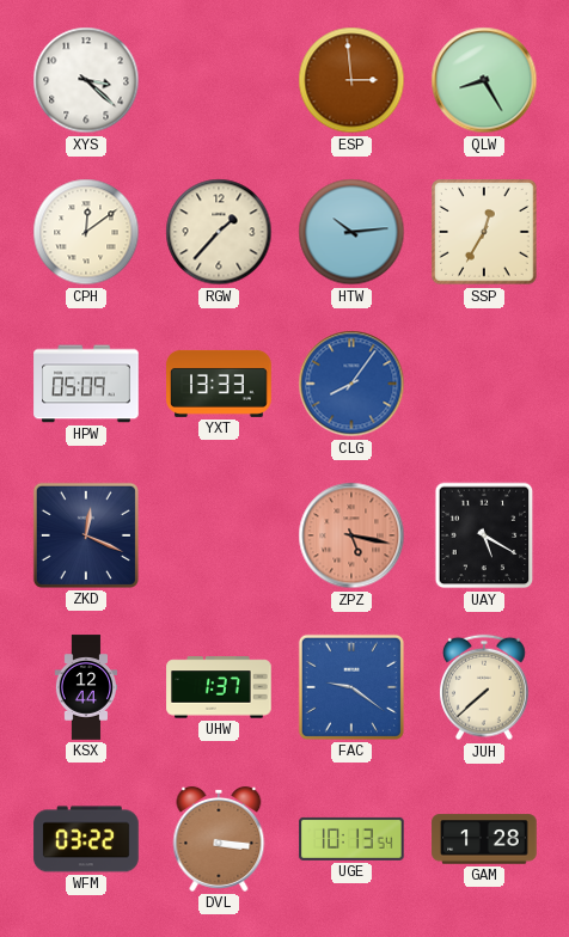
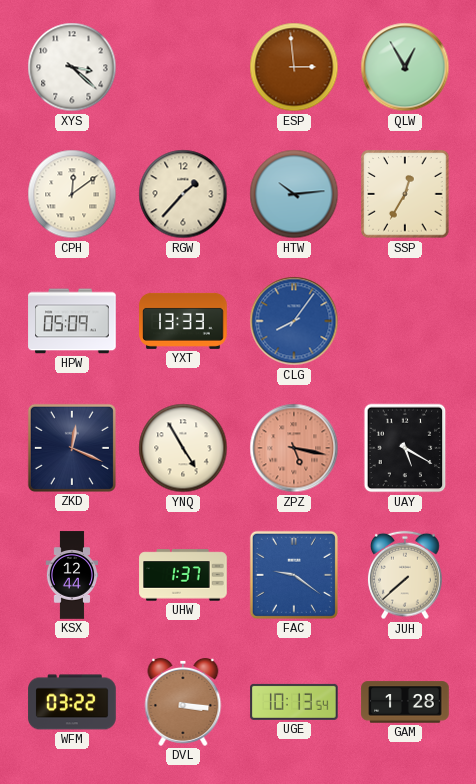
QLW: 8:25 -> 12:55 (405, 67)
YNQ: none -> 4:55 (183, 448)
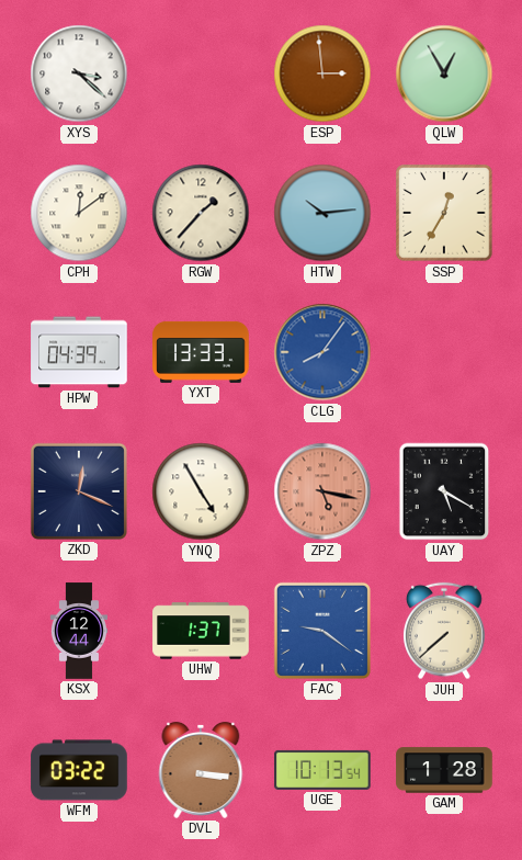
HPW: 05:09 -> 04:39 (79, 352)
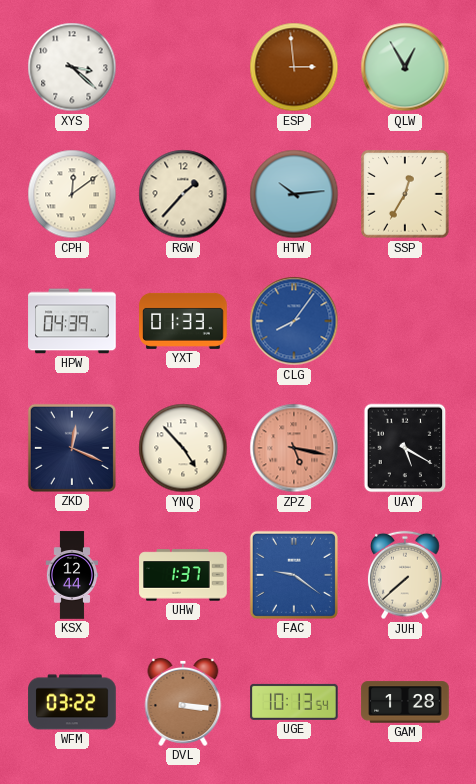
YXT: 13:33 -> 01:33 (183, 321)
YNQ: 4:55 -> 4:53 (183, 448)
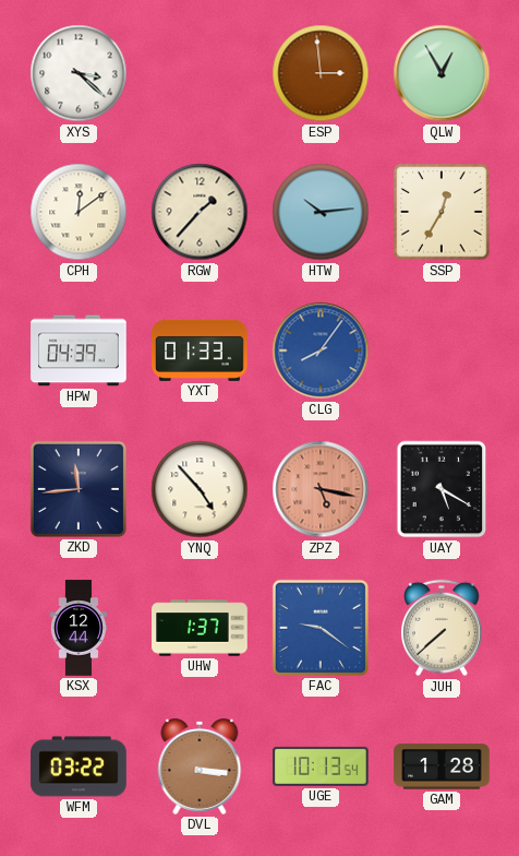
ZKD: 12:19 -> 11:44 (79, 489)
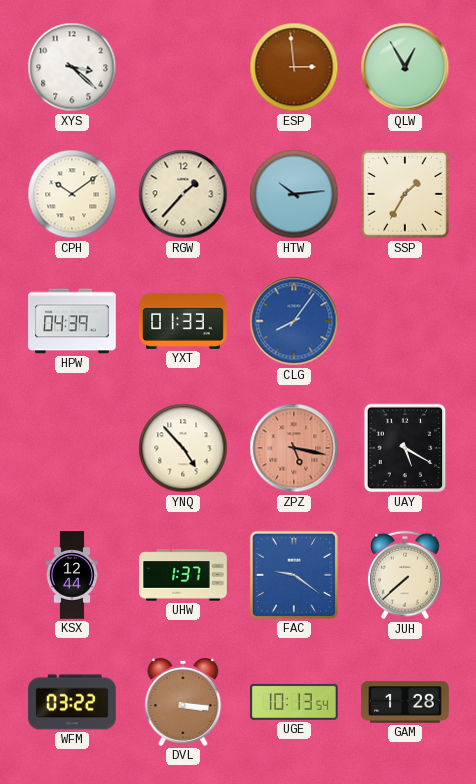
CPH: 12:09 -> 10:09 (72, 194)
SSP: 12:35 -> 1:35 (405, 194)
ZKD: 11:44 -> none (79, 489)
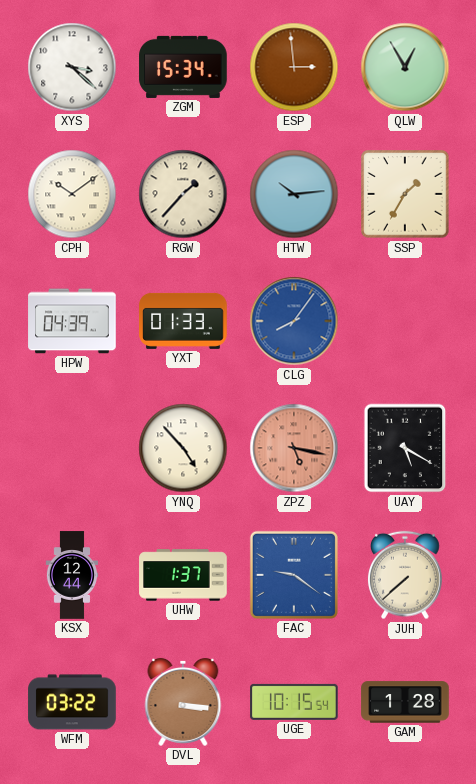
ZGM: none -> 15:34 (183, 67)
UGE: 10:13 -> 10:15 (294, 702)
